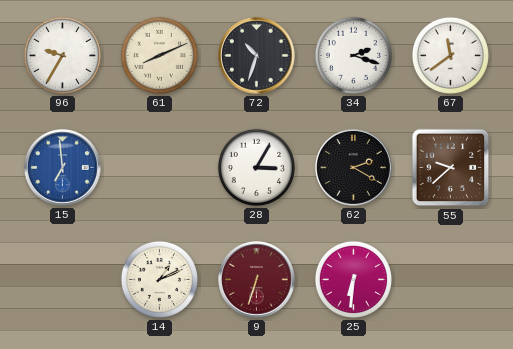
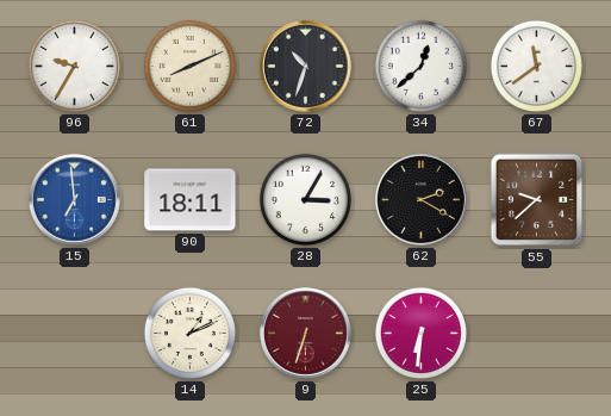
34: 2:18 -> 12:38 (420, 66)
90: none -> 18:11 (191, 200)
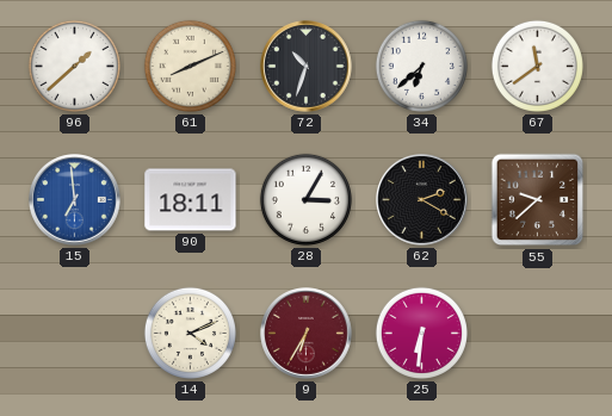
96: 9:35 -> 1:38 (74, 66)
34: 12:38 -> 6:38 (421, 66)
14: 1:11 -> 4:11 (190, 333)
9: 6:33 -> 6:35 (307, 334)
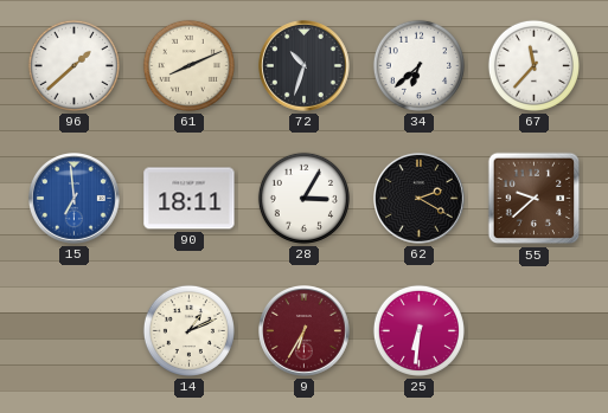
67: 11:39 -> 11:37 (533, 65)
14: 4:11 -> 1:11 (188, 330)
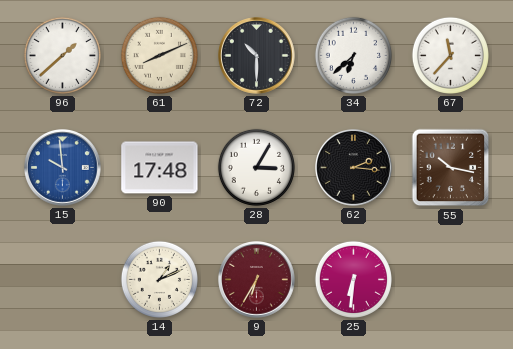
72: 10:33 -> 10:30 (257, 56)
15: 6:59 -> 9:59 (63, 168)
90: 18:11 -> 17:48 (160, 168)
62: 2:20 -> 2:16 (354, 168)
55: 9:38 -> 10:17 (451, 168)
